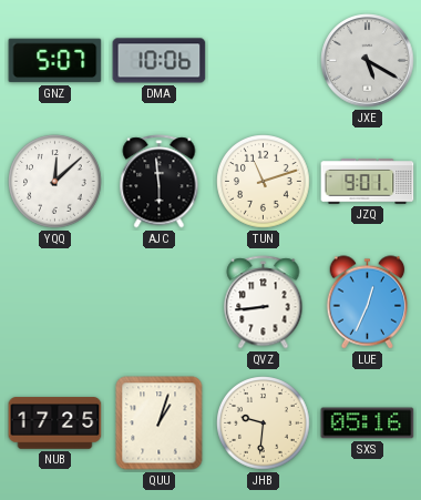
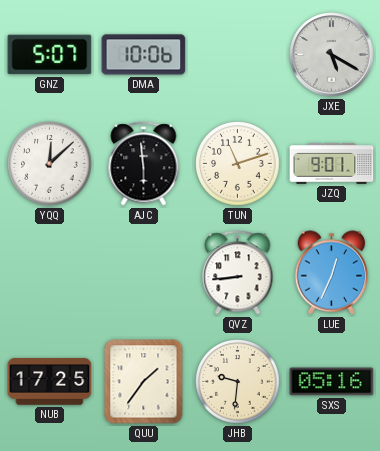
QUU: 1:03 -> 1:36 (144, 382)
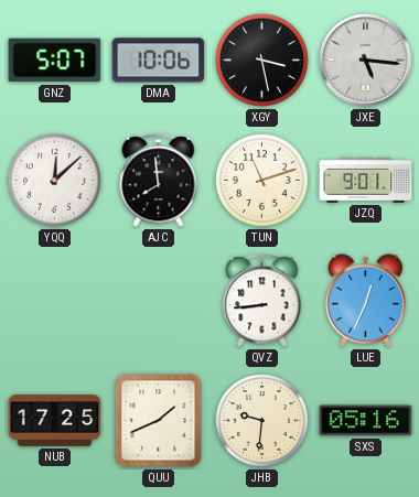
XGY: none -> 3:28 (262, 61)
JXE: 5:20 -> 5:16 (366, 61)
AJC: 5:59 -> 7:59 (159, 181)
QUU: 1:36 -> 1:41 (159, 421)
